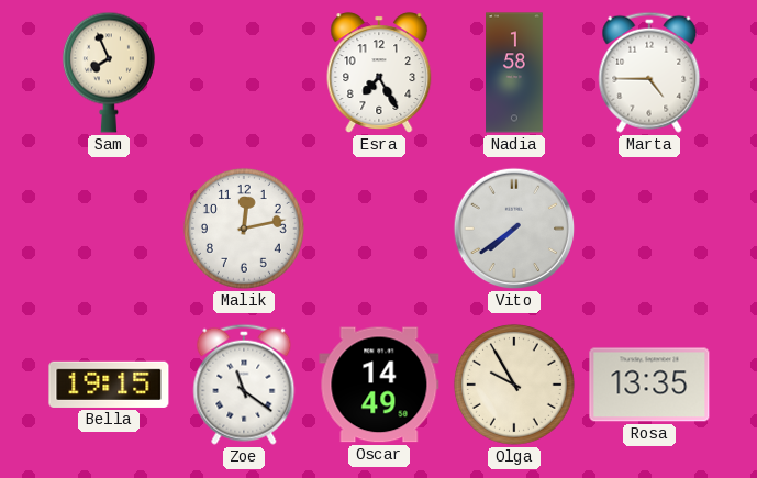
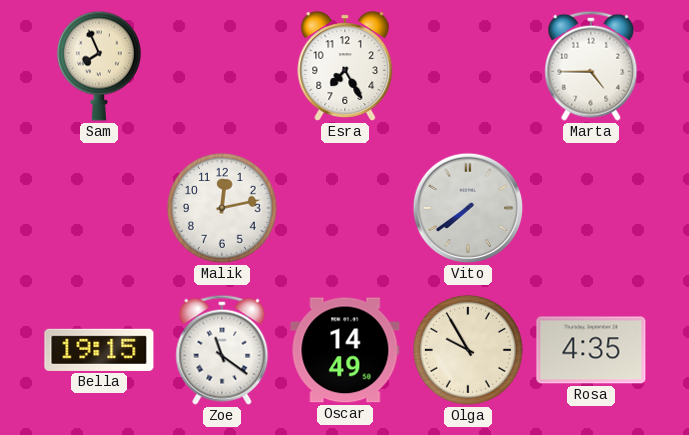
Nadia: 1:58 -> none (514, 73)
Rosa: 13:35 -> 4:35 (591, 350)
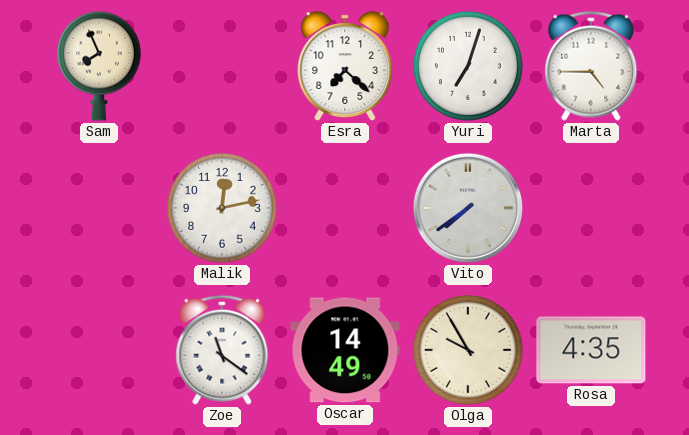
Esra: 7:25 -> 7:22 (345, 66)
Yuri: none -> 7:03 (468, 66)
Bella: 19:15 -> none (99, 350)
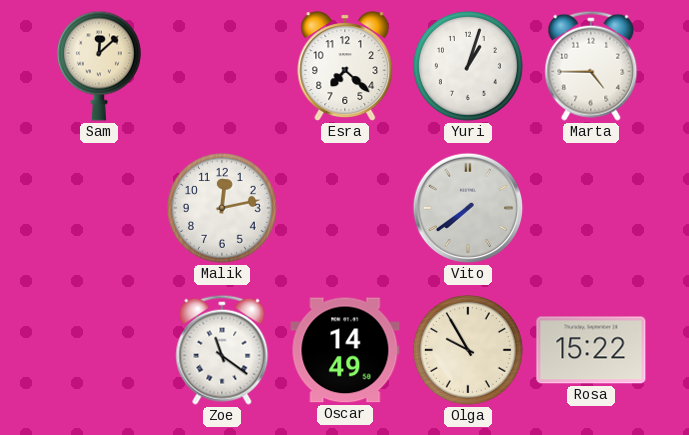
Sam: 7:56 -> 12:08 (99, 66)
Yuri: 7:03 -> 1:03 (468, 66)
Rosa: 4:35 -> 15:22 (591, 350)
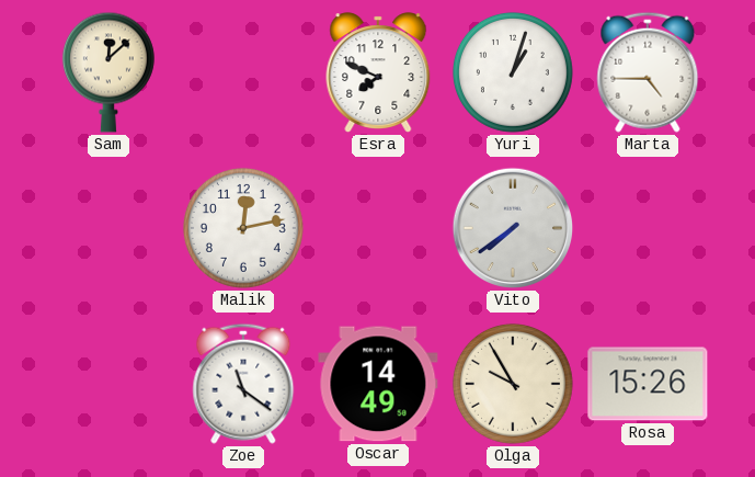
Esra: 7:22 -> 7:49 (378, 72)
Rosa: 15:22 -> 15:26 (648, 384)
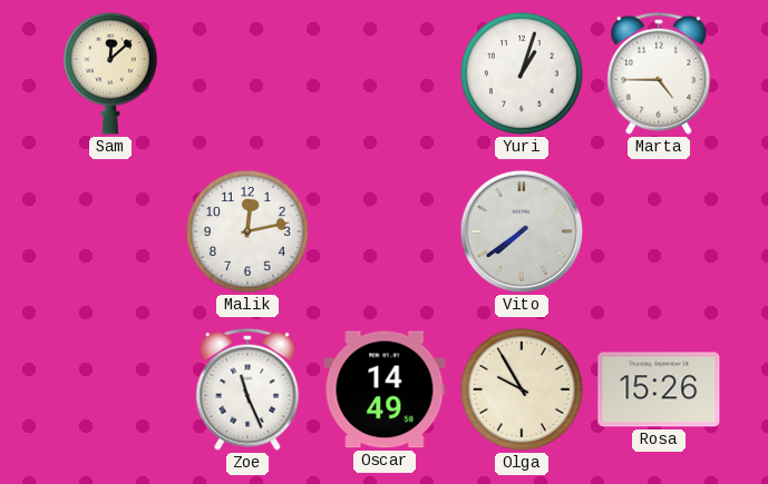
Esra: 7:49 -> none (378, 72)
Zoe: 11:21 -> 11:26 (247, 389)
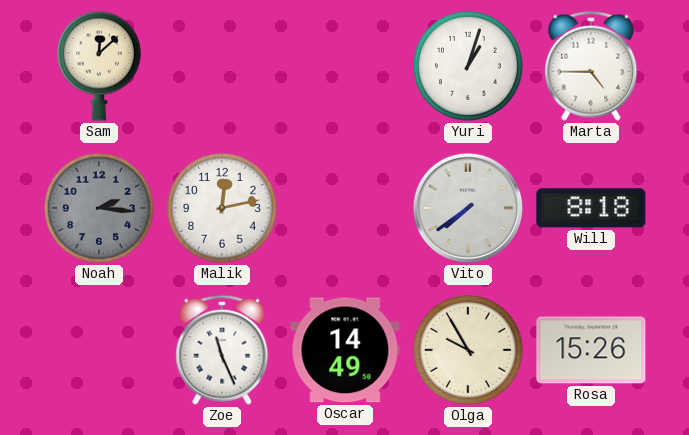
Noah: none -> 2:16 (99, 208)
Will: none -> 8:18 (591, 208)
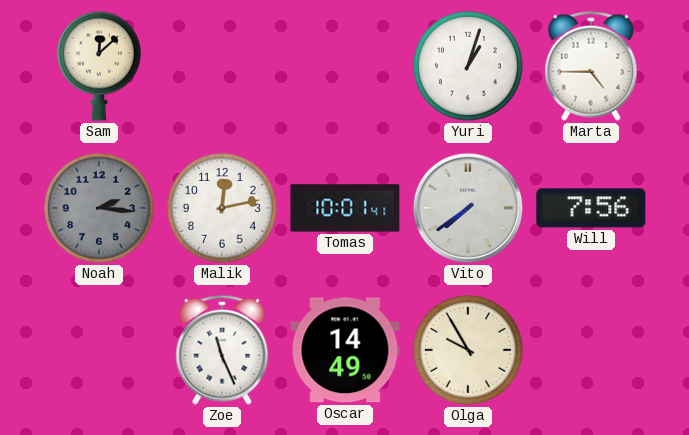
Tomas: none -> 10:01 (345, 208)
Will: 8:18 -> 7:56 (591, 208)
Rosa: 15:26 -> none (591, 350)
